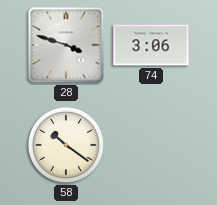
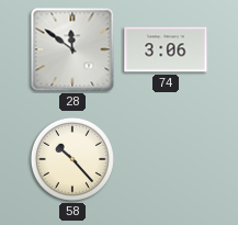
28: 3:48 -> 11:51 (72, 49)
58: 10:21 -> 10:23 (72, 159)
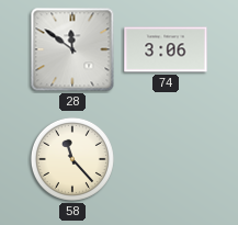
58: 10:23 -> 11:23 (72, 159)
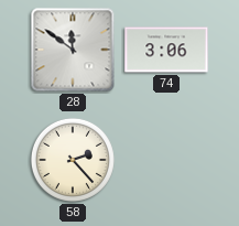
58: 11:23 -> 2:23 (73, 160)
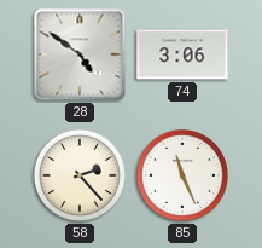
28: 11:51 -> 4:51 (80, 54)
85: none -> 11:26 (182, 175)
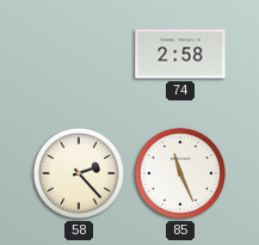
28: 4:51 -> none (80, 54)
74: 3:06 -> 2:58 (180, 54)
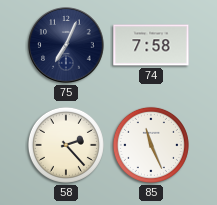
75: none -> 7:04 (66, 45)
74: 2:58 -> 7:58 (151, 45)
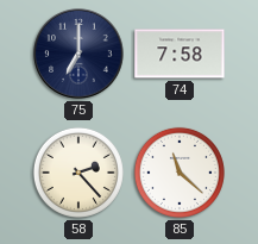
75: 7:04 -> 7:00 (78, 54)
85: 11:26 -> 11:22 (180, 173)
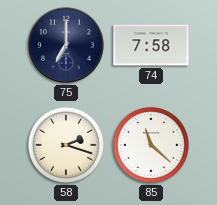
58: 2:23 -> 2:18 (66, 145)
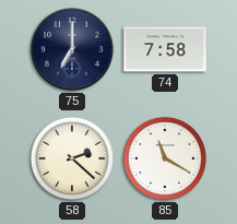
58: 2:18 -> 2:22 (72, 158)
85: 11:22 -> 11:20 (165, 158)
